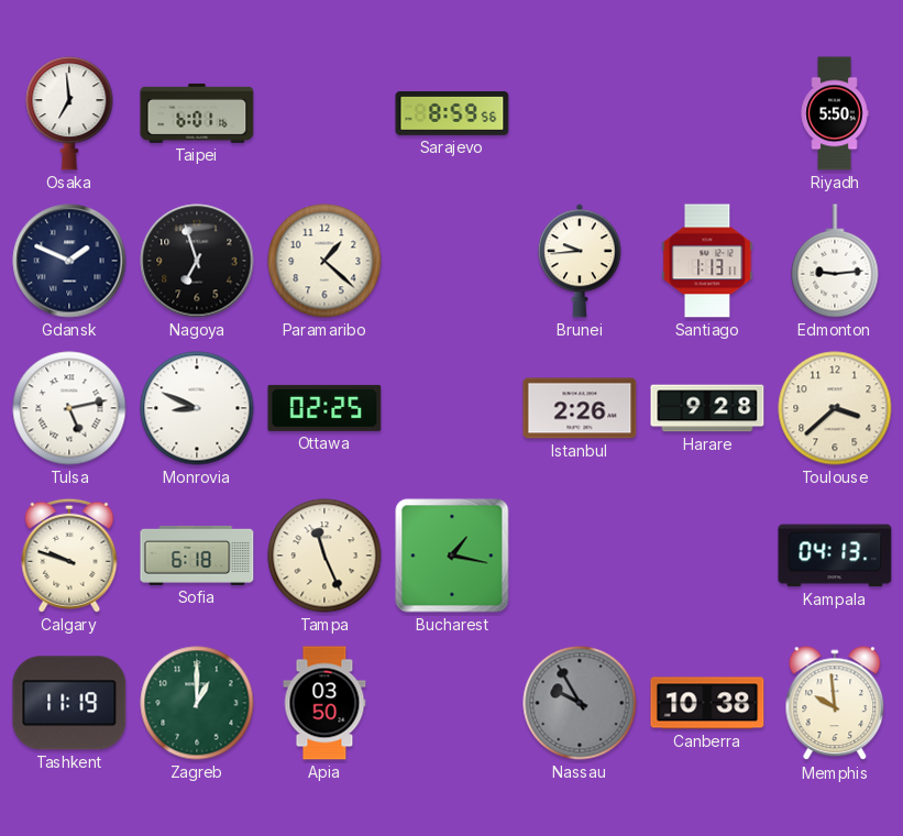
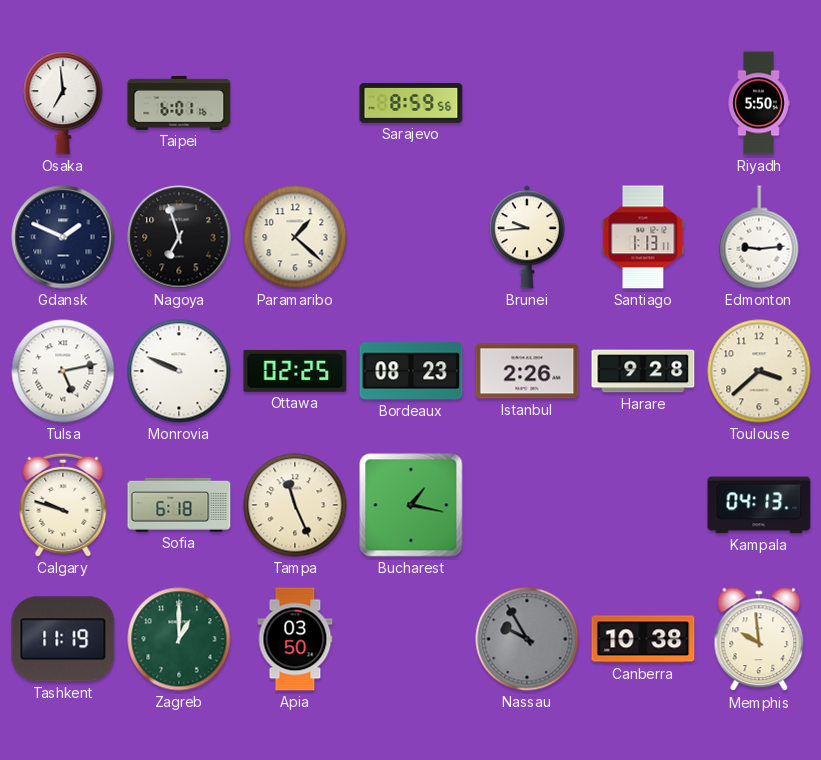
Monrovia: 8:49 -> 9:49 (179, 371)
Bordeaux: none -> 08:23 (411, 371)
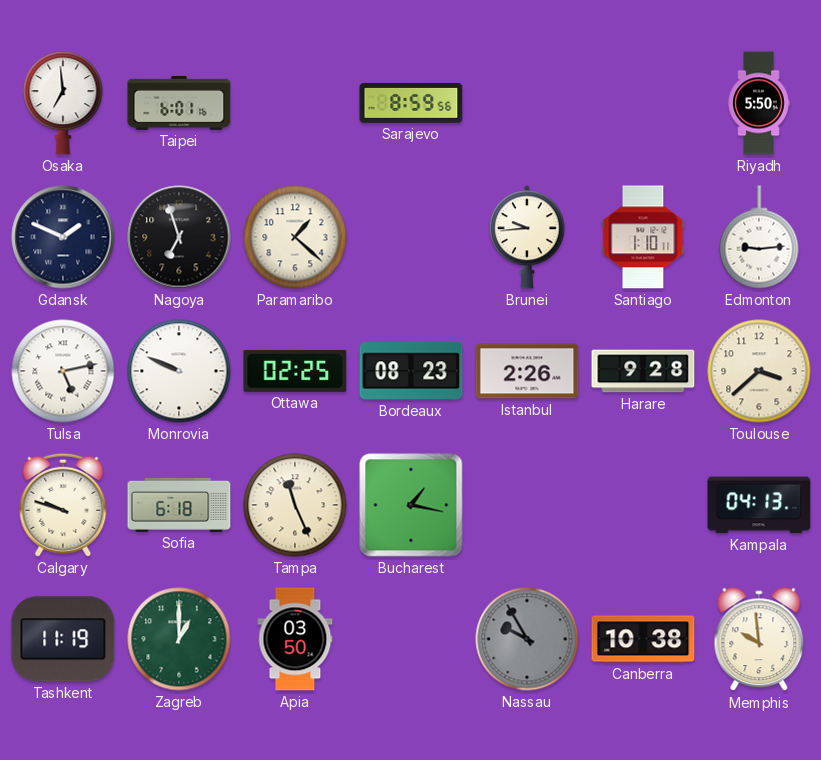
Santiago: 1:13 -> 1:10 (643, 237)
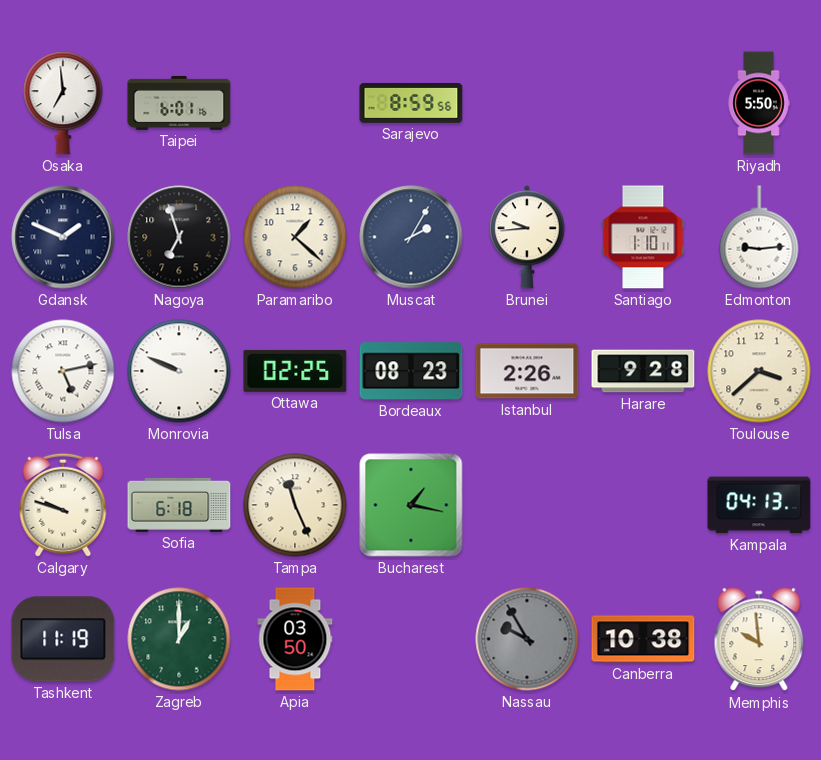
Muscat: none -> 2:05 (411, 237)
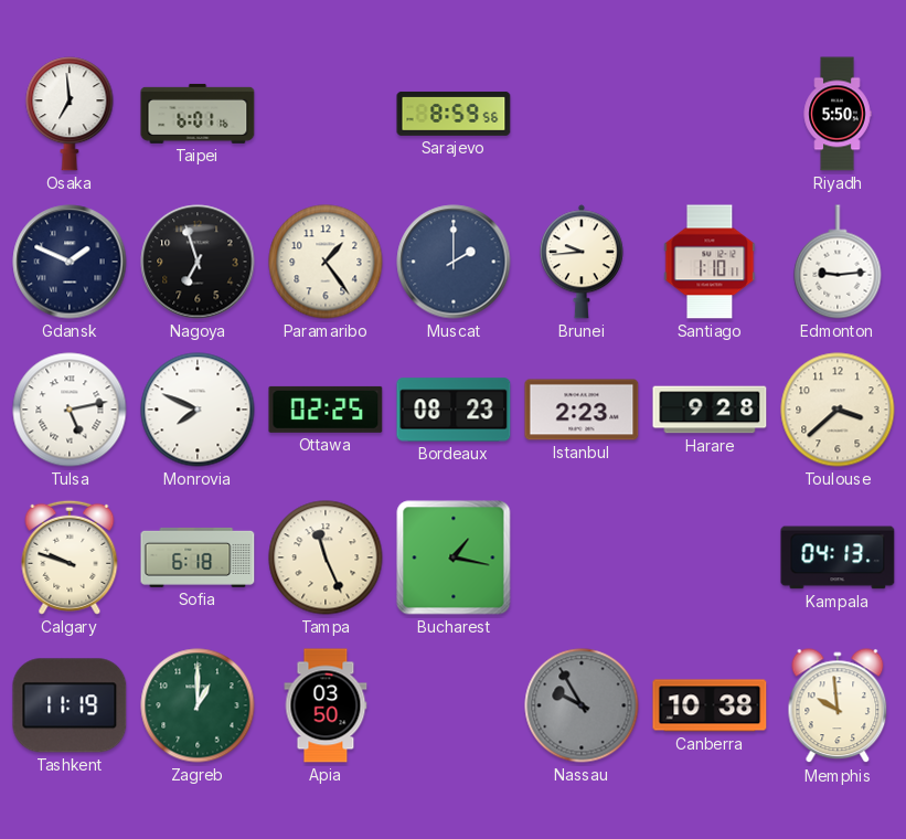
Paramaribo: 1:22 -> 1:24 (326, 262)
Muscat: 2:05 -> 2:00 (454, 262)
Monrovia: 9:49 -> 7:49 (198, 410)
Istanbul: 2:26 -> 2:23 (582, 410)
